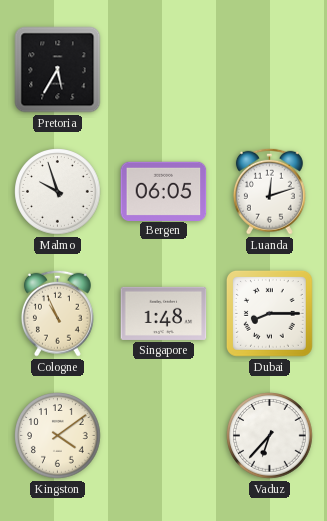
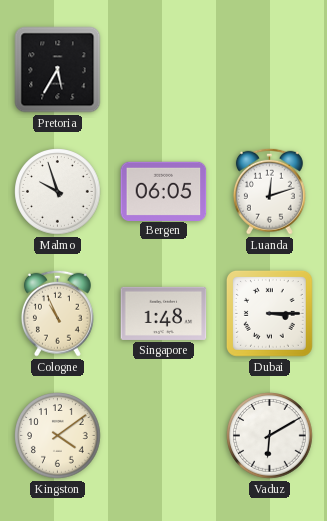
Dubai: 8:15 -> 3:15 (269, 314)
Vaduz: 6:37 -> 6:10 (270, 436)
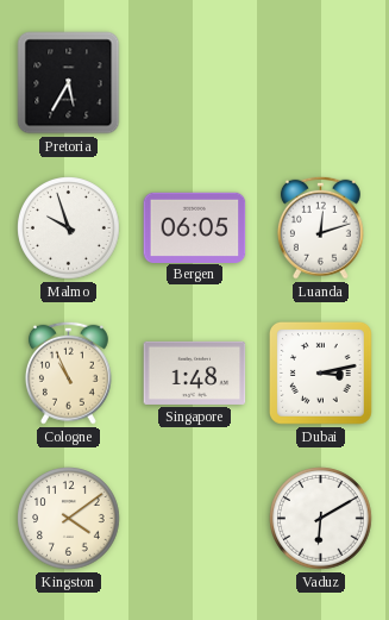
Dubai: 3:15 -> 3:13 (320, 374)
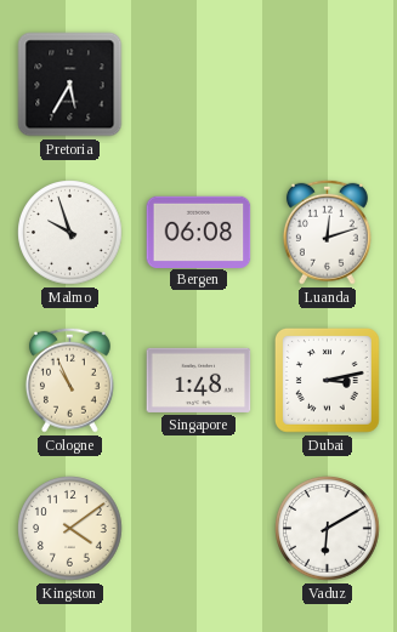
Bergen: 06:05 -> 06:08 (199, 232)
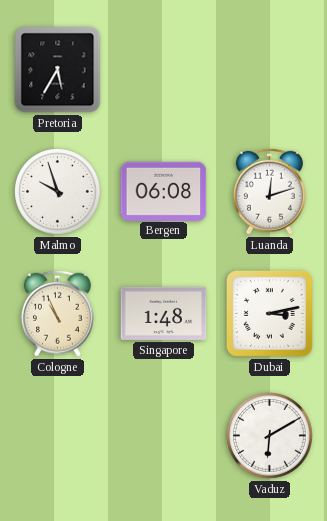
Kingston: 4:09 -> none (70, 529)
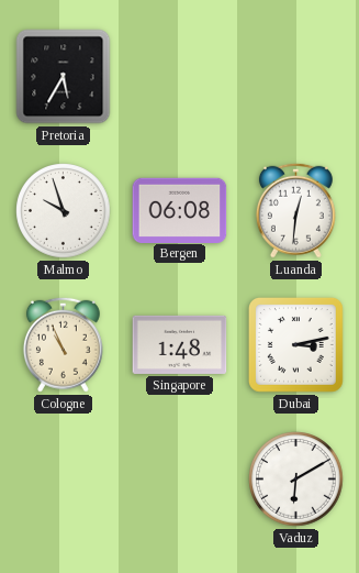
Luanda: 12:12 -> 12:31 (295, 210)
